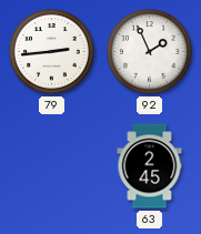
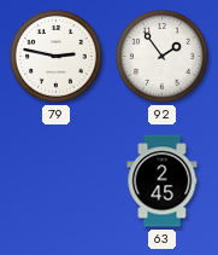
79: 2:44 -> 2:47 (57, 57)
92: 1:56 -> 1:54 (163, 57)
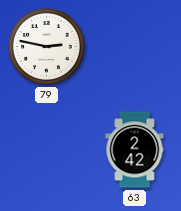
92: 1:54 -> none (163, 57)
63: 2:45 -> 2:42 (135, 150)
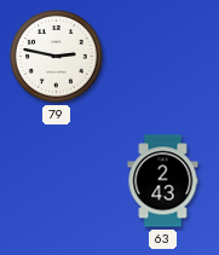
63: 2:42 -> 2:43 (163, 181)
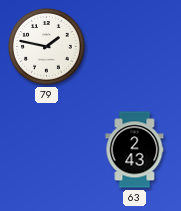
79: 2:47 -> 1:47 (47, 47)
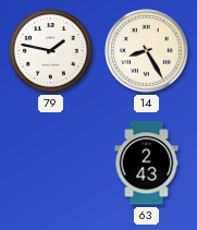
14: none -> 8:25 (147, 51)
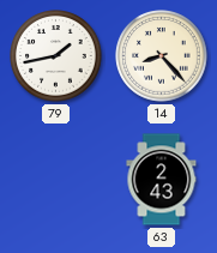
79: 1:47 -> 1:43 (56, 56)
14: 8:25 -> 8:23 (162, 56)
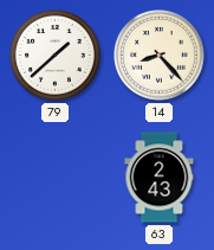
79: 1:43 -> 1:38 (56, 56)
